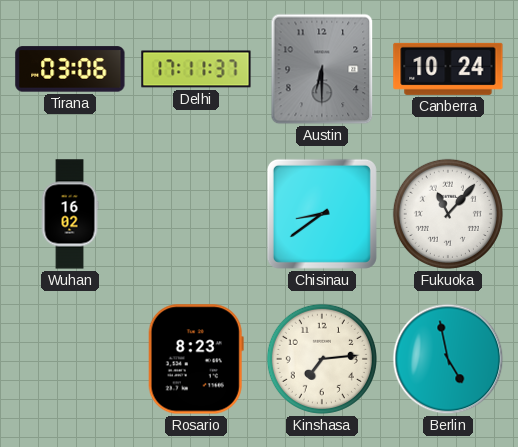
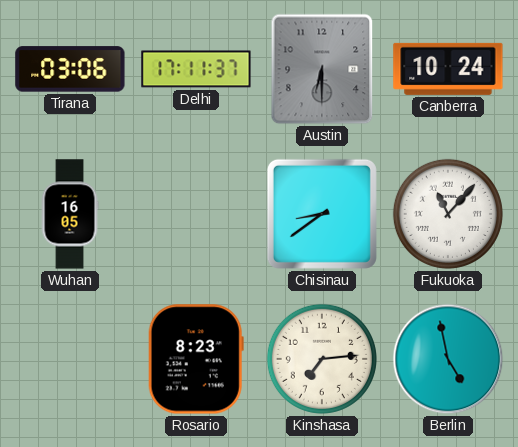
Wuhan: 16:02 -> 16:05 (70, 214)
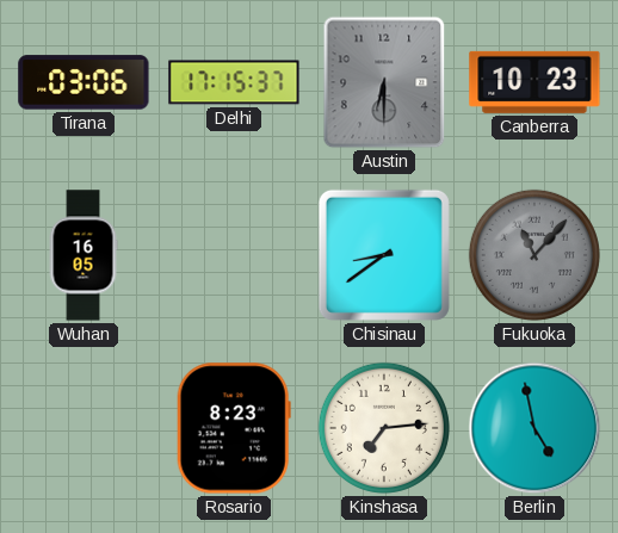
Delhi: 17:11 -> 17:15 (234, 82)
Canberra: 10:24 -> 10:23 (534, 82)
Fukuoka dial: white -> grey (534, 255)
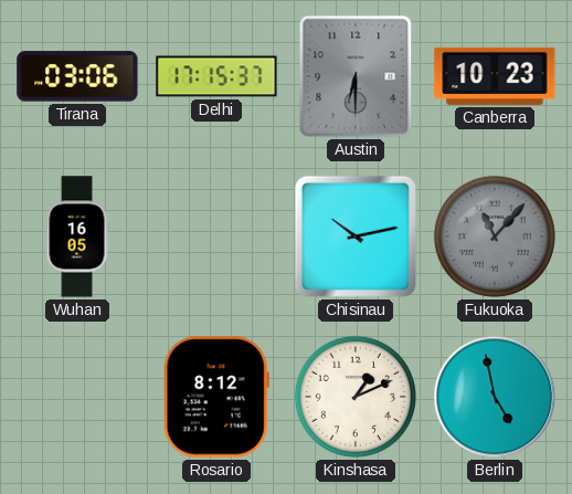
Chisinau: 8:39 -> 10:13 (356, 237)
Rosario: 8:23 -> 8:12 (216, 397)
Kinshasa: 7:14 -> 1:11 (356, 397)
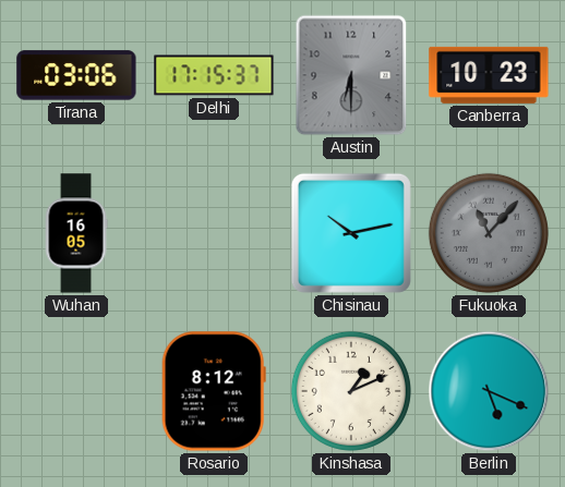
Berlin: 4:58 -> 5:19 (489, 391)
